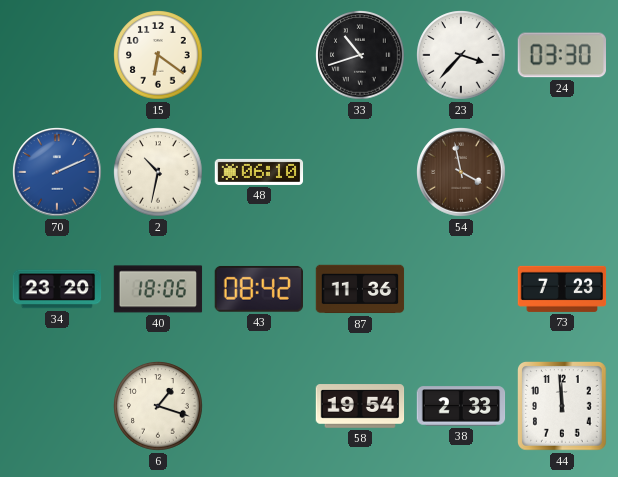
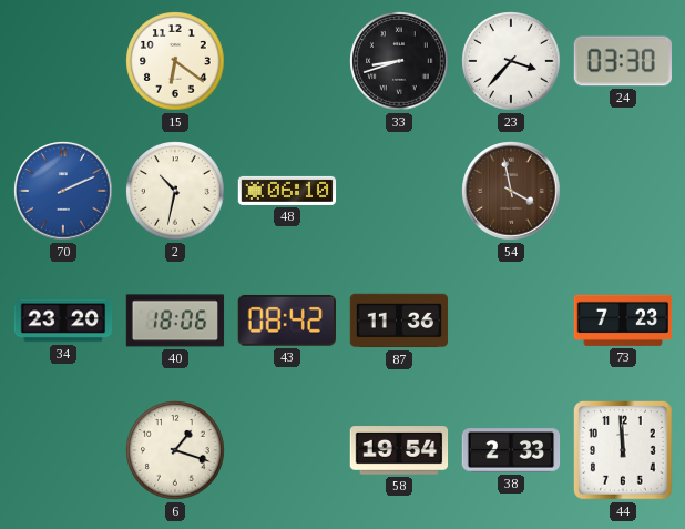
33: 10:42 -> 8:42 (399, 61)
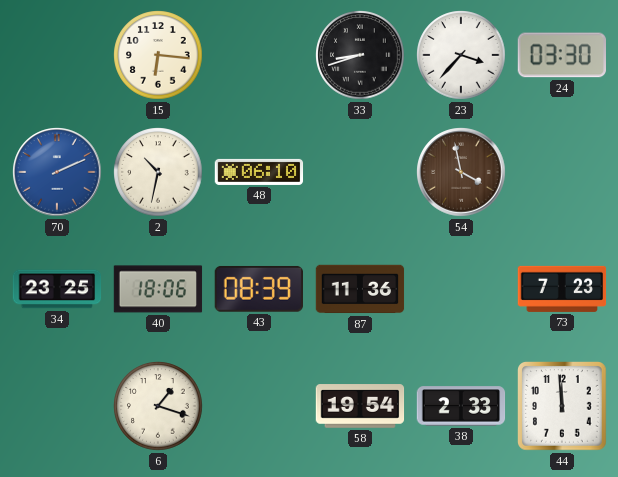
15: 6:21 -> 6:16 (158, 55)
34: 23:20 -> 23:25 (57, 289)
43: 08:42 -> 08:39 (259, 289)
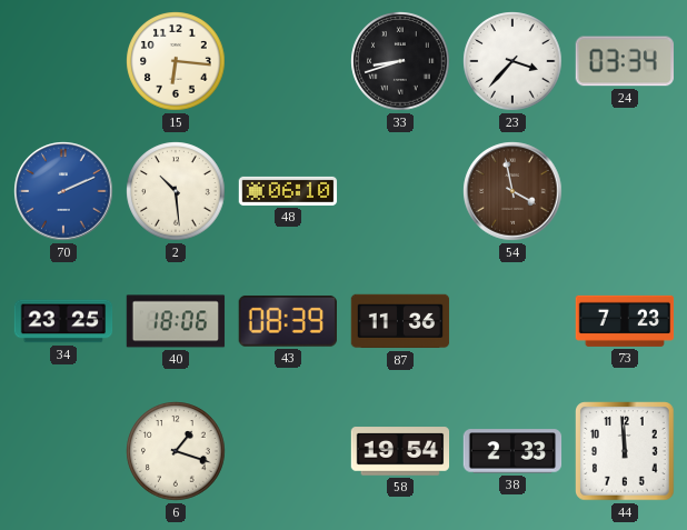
24: 03:30 -> 03:34 (624, 61)
2: 10:32 -> 10:29 (176, 191)
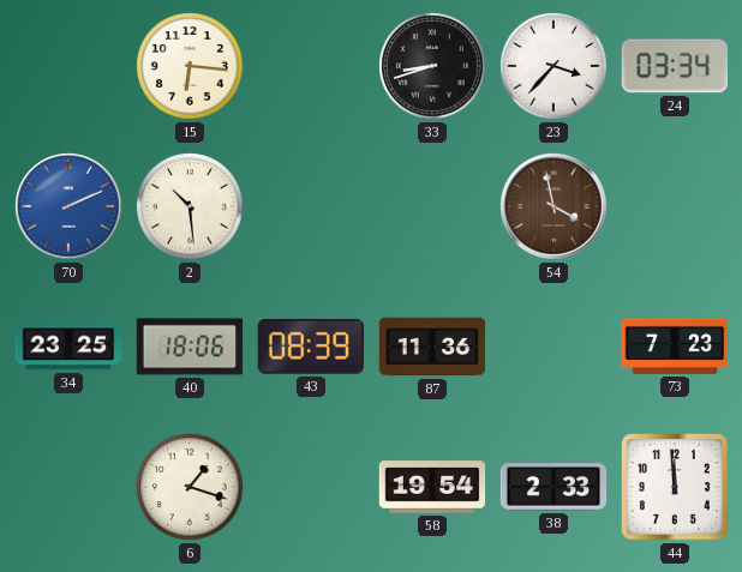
48: 06:10 -> none (288, 191)
